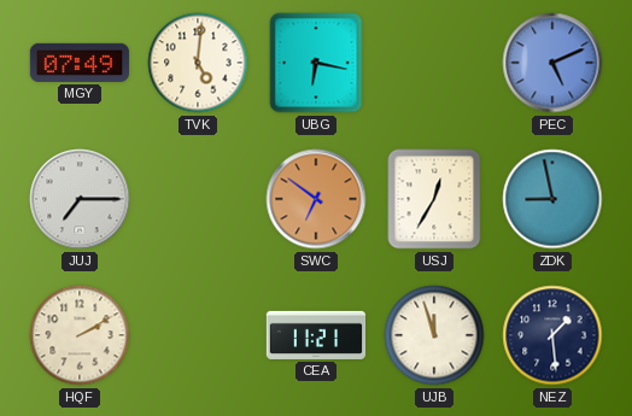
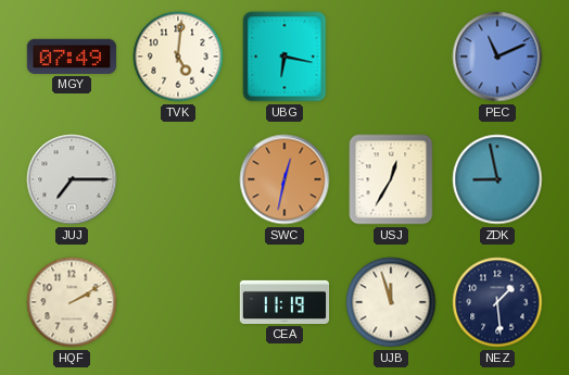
PEC: 5:11 -> 11:11 (497, 57)
SWC: 6:51 -> 12:32 (284, 179)
CEA: 11:21 -> 11:19 (284, 302)
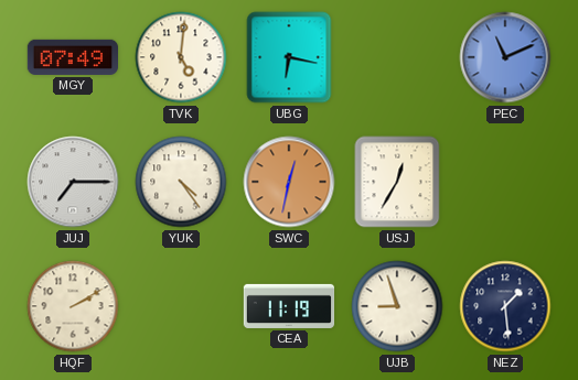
YUK: none -> 4:24 (181, 182)
ZDK: 8:58 -> none (497, 179)
UJB: 11:57 -> 8:57 (397, 306)
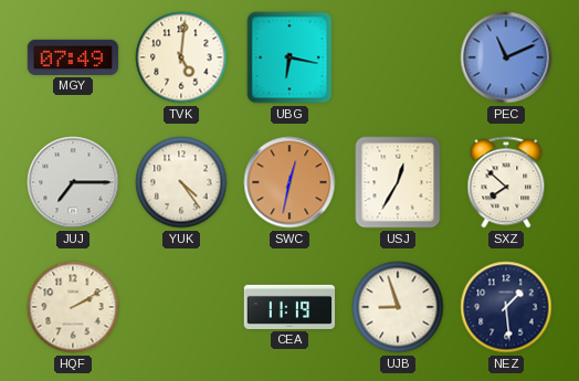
SXZ: none -> 7:52 (506, 182)
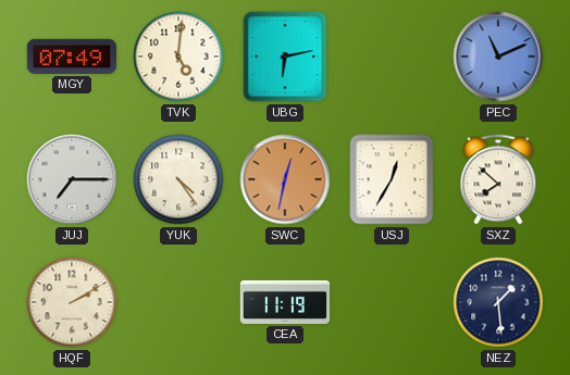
UBG: 6:17 -> 6:13 (285, 57)
UJB: 8:57 -> none (398, 307)
